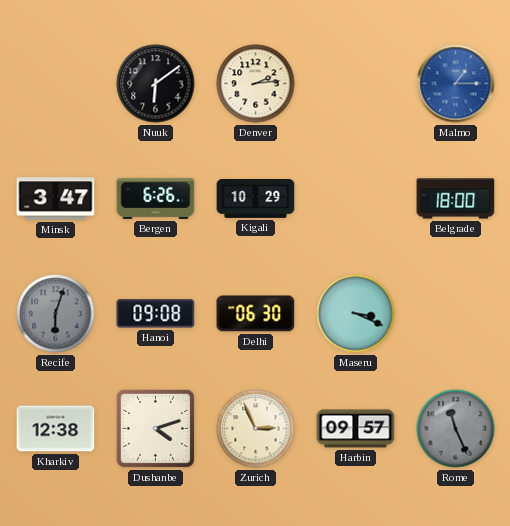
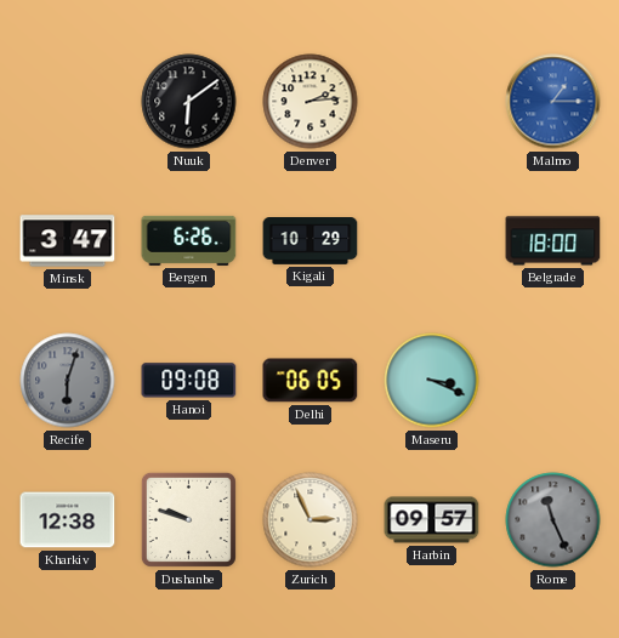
Delhi: 06:30 -> 06:05 (311, 381)
Dushanbe: 4:12 -> 9:48 (188, 519)
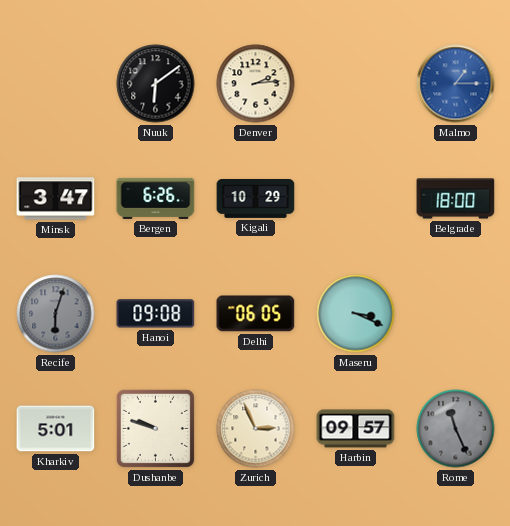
Kharkiv: 12:38 -> 5:01 (56, 429)
